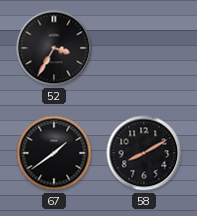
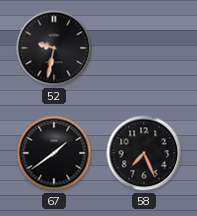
52: 3:35 -> 9:32 (54, 48)
58: 8:10 -> 7:26 (144, 153)
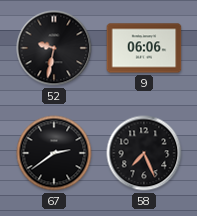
9: none -> 06:06 (144, 48)
67: 1:39 -> 2:39 (54, 153)
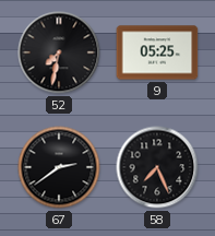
52: 9:32 -> 7:32 (59, 52)
9: 06:06 -> 05:25 (157, 52)
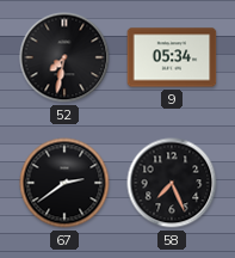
9: 05:25 -> 05:34 (172, 57)
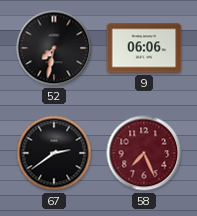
9: 05:34 -> 06:06 (144, 48)
58 dial: black -> burgundy (144, 153)
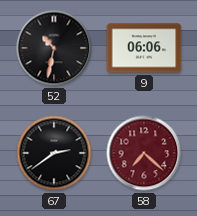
52: 7:32 -> 10:32 (54, 48)
58: 7:26 -> 7:22 (144, 153)
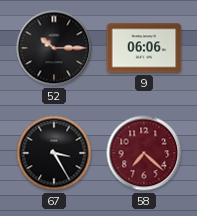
52: 10:32 -> 10:15 (54, 48)
67: 2:39 -> 3:25 (54, 153)
